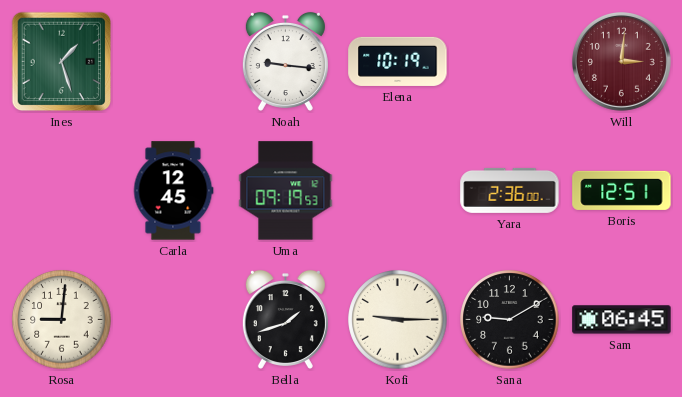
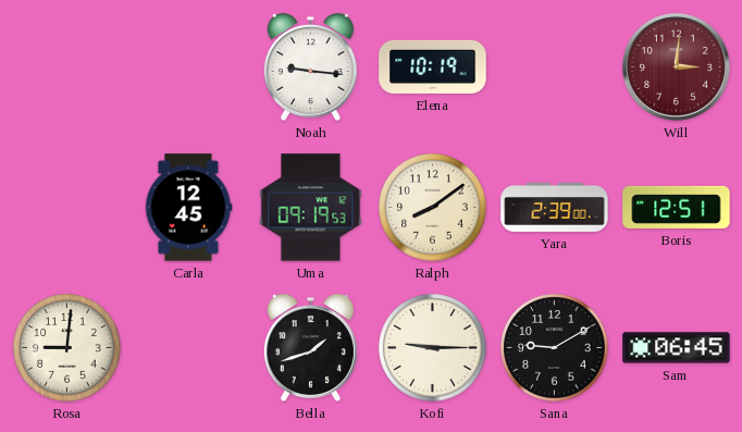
Ines: 1:27 -> none (62, 62)
Ralph: none -> 8:09 (433, 208)
Yara: 2:36 -> 2:39 (555, 207)
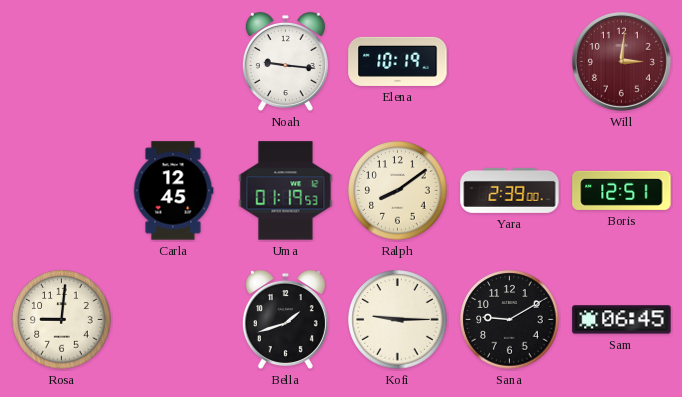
Uma: 09:19 -> 01:19 (286, 191)
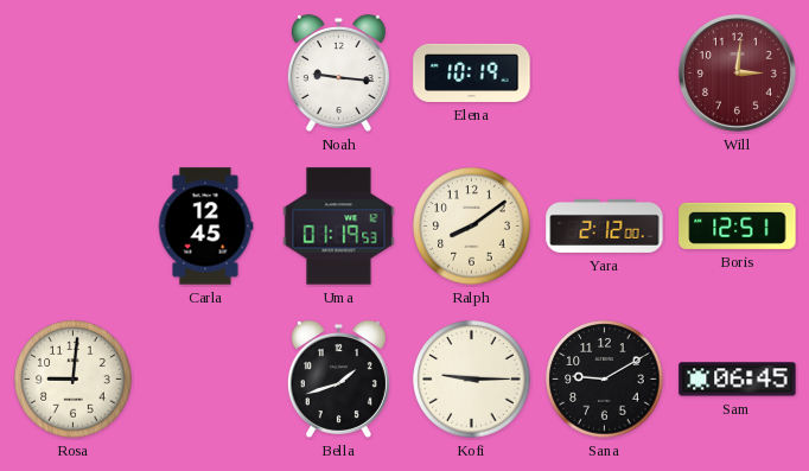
Yara: 2:39 -> 2:12 (605, 225)
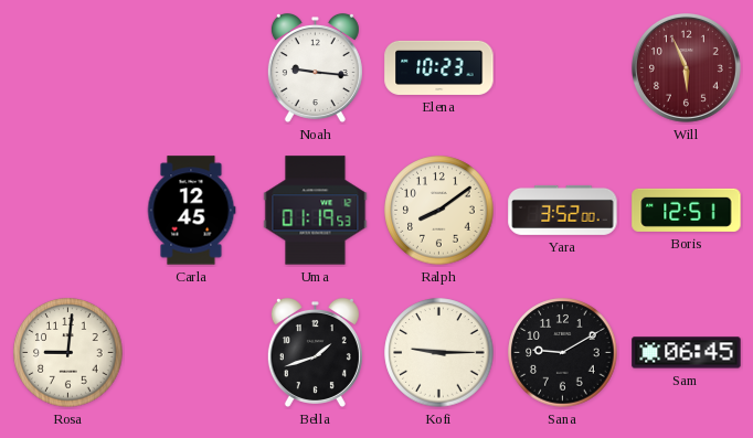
Elena: 10:19 -> 10:23 (439, 67)
Will: 3:01 -> 5:56 (686, 67)
Yara: 2:12 -> 3:52 (563, 210)
